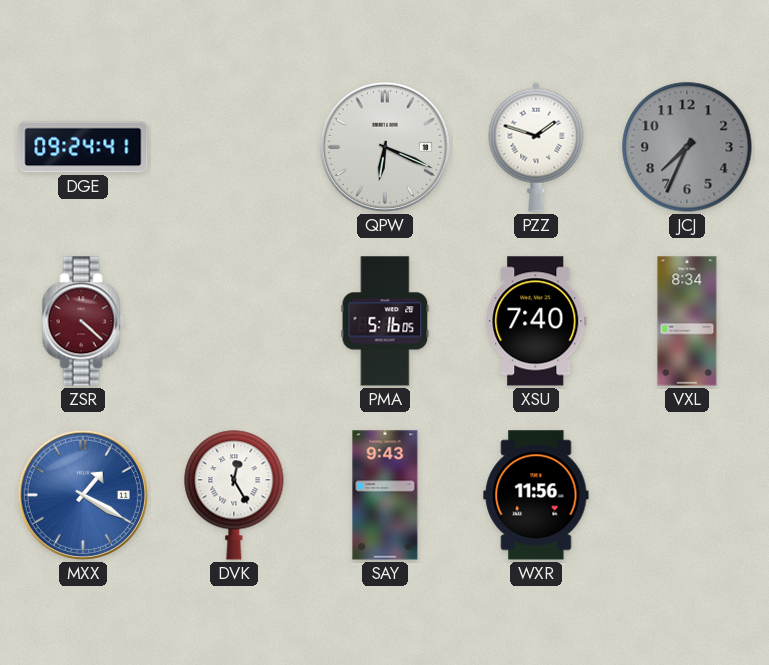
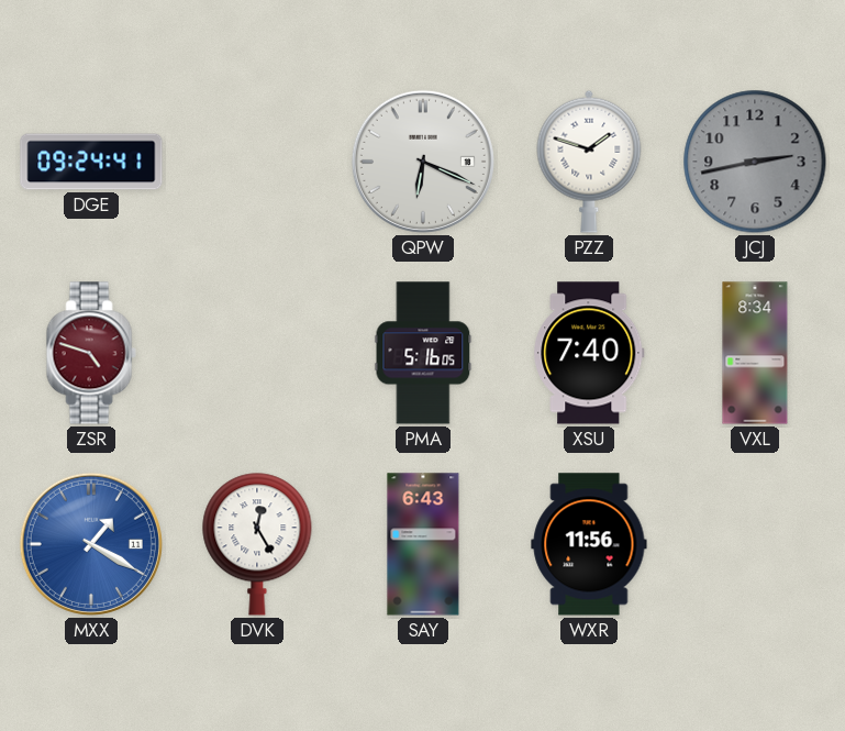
JCJ: 7:34 -> 2:43 (755, 162)
ZSR: 4:22 -> 4:48 (91, 353)
SAY: 9:43 -> 6:43 (423, 544)
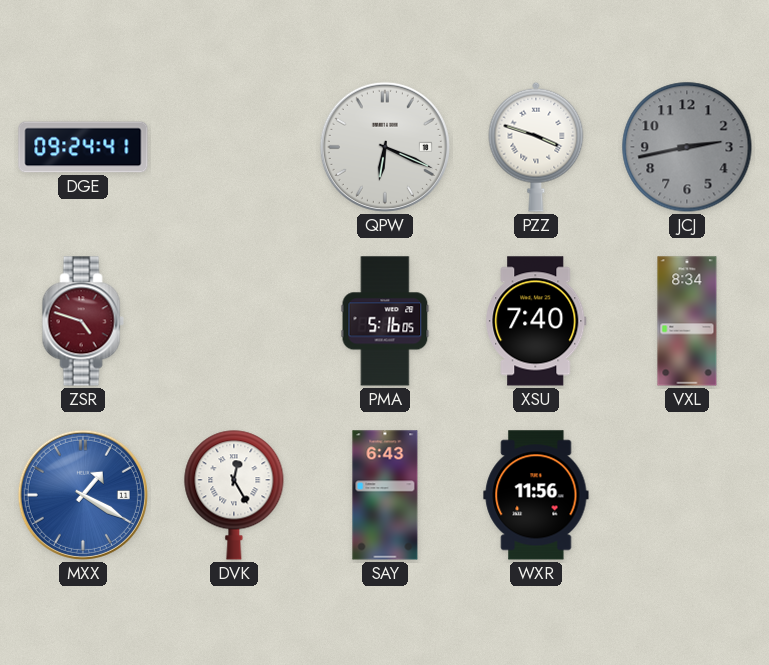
PZZ: 1:48 -> 3:48 (536, 147)
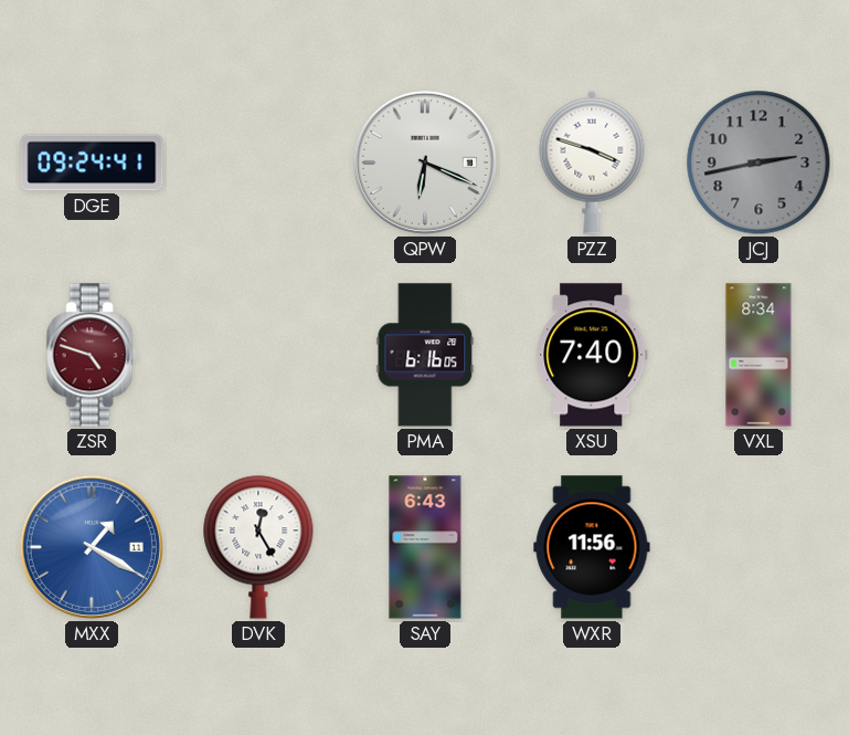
PMA: 5:16 -> 6:16 (425, 355)
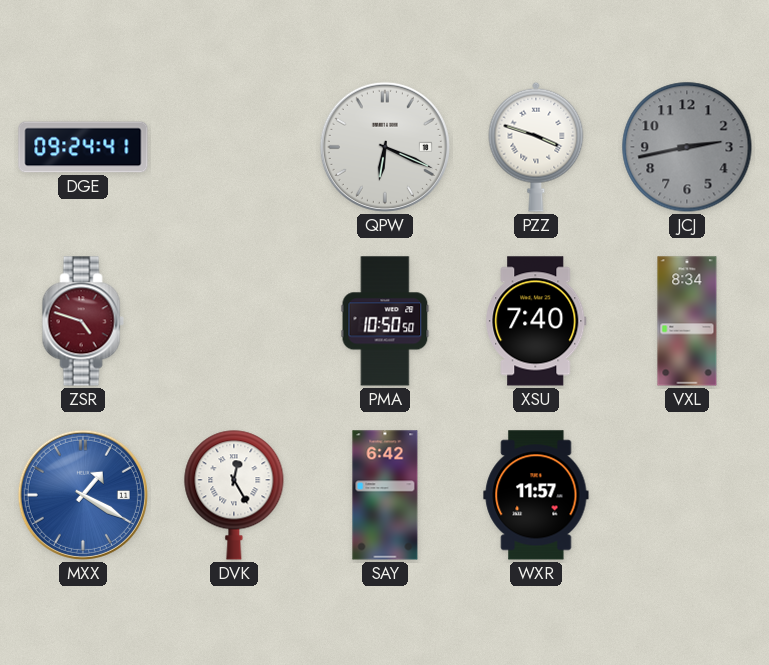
PMA: 6:16 -> 10:50 (385, 321)
SAY: 6:43 -> 6:42 (385, 495)
WXR: 11:56 -> 11:57 (536, 495)
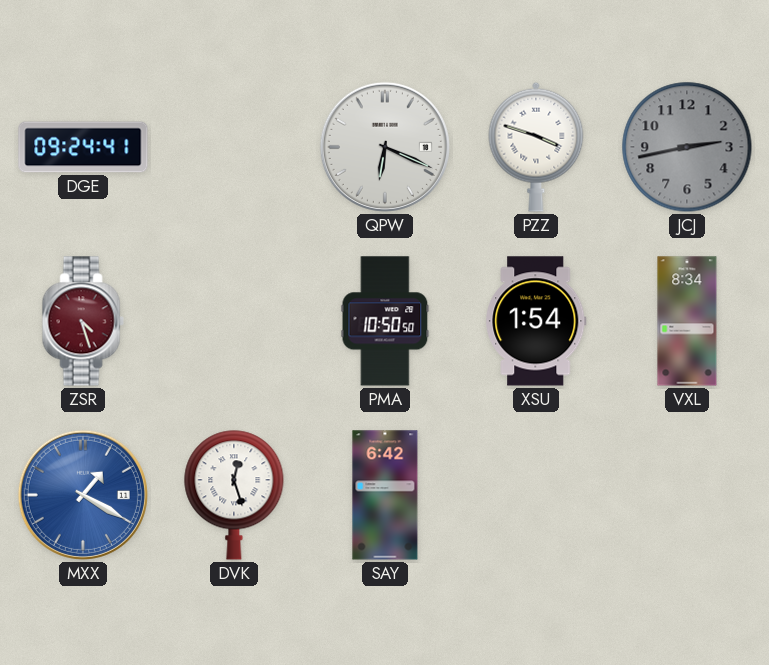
ZSR: 4:48 -> 4:27 (83, 321)
XSU: 7:40 -> 1:54 (536, 321)
DVK: 12:25 -> 12:27 (234, 495)
WXR: 11:57 -> none (536, 495)
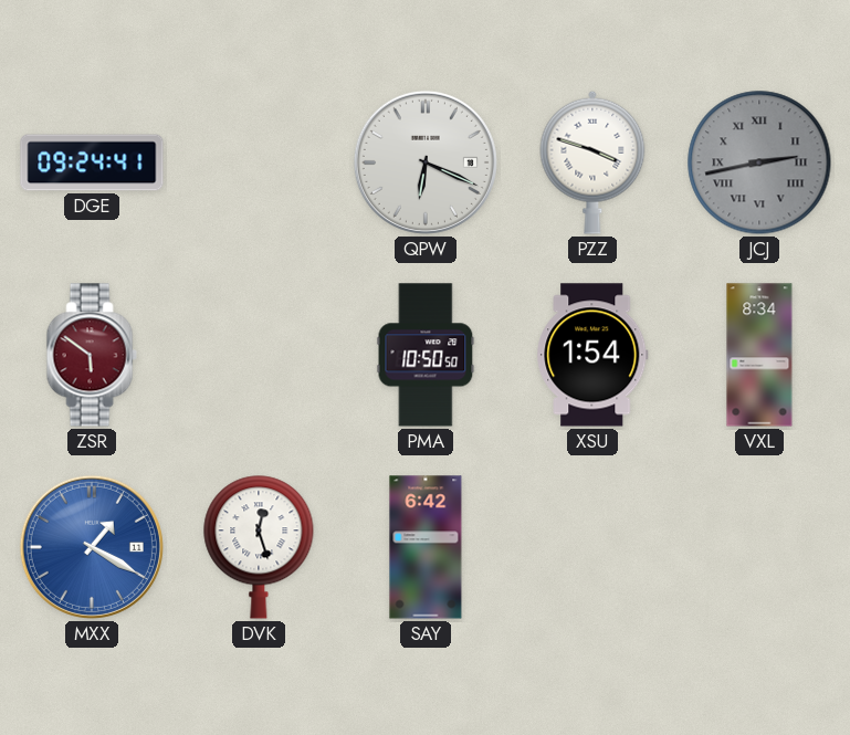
JCJ numerals: Arabic -> Roman (759, 162)
ZSR: 4:27 -> 5:51 (92, 355)
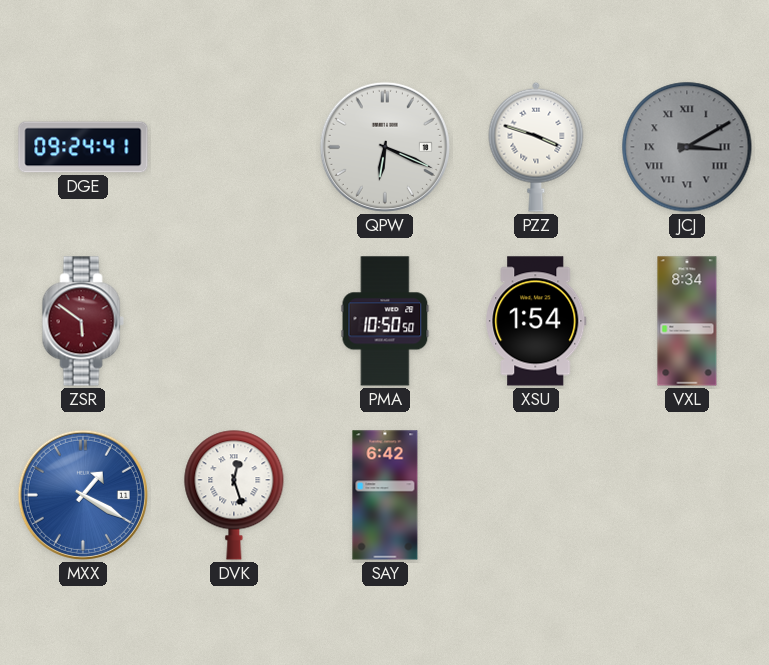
JCJ: 2:43 -> 3:10 (687, 147)
